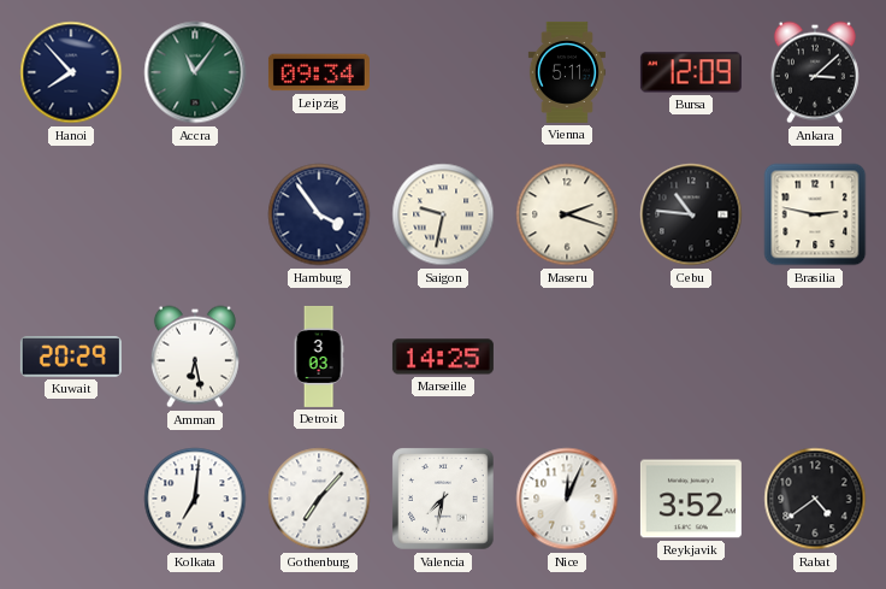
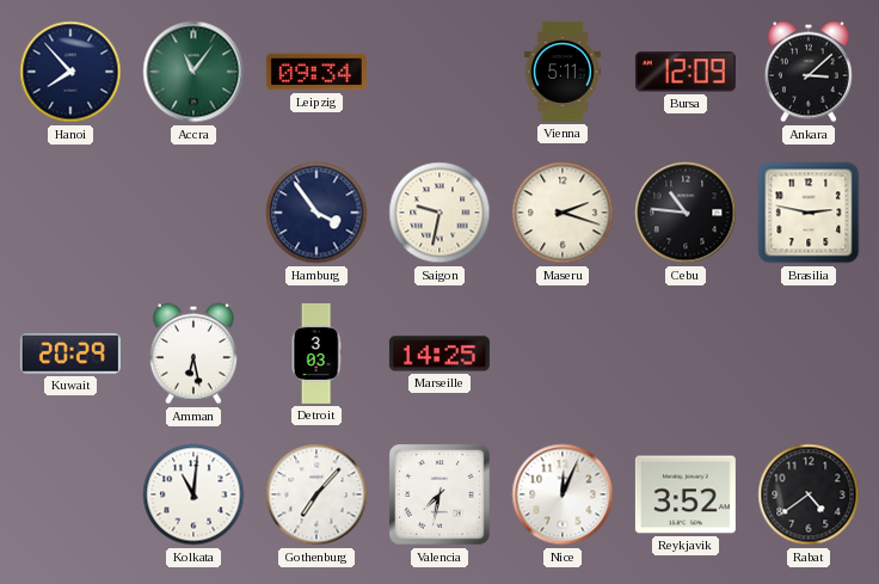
Kolkata: 7:01 -> 11:01 (193, 494)
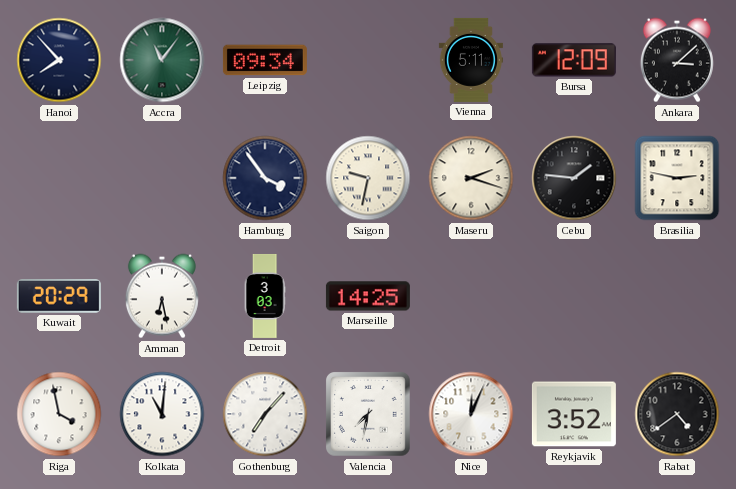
Cebu: 10:46 -> 1:46 (574, 178)
Riga: none -> 3:58 (59, 414)
